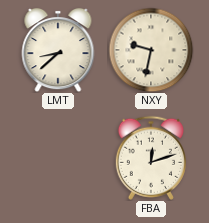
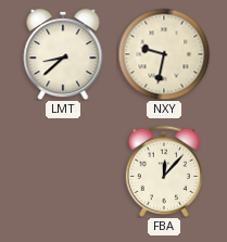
FBA: 12:12 -> 12:07 (164, 171)
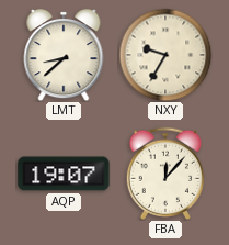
NXY: 9:32 -> 9:35 (165, 55)
AQP: none -> 19:07 (64, 174)
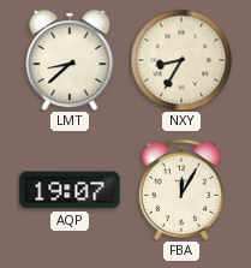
NXY: 9:35 -> 8:35 (181, 60)
FBA: 12:07 -> 12:05 (181, 190)
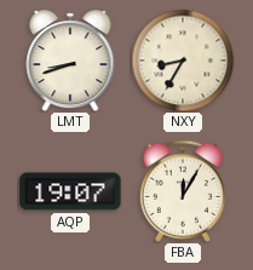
LMT: 8:38 -> 8:42 (70, 62)
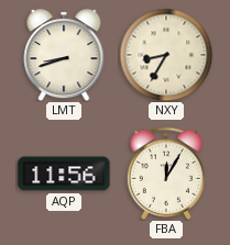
AQP: 19:07 -> 11:56 (64, 174)
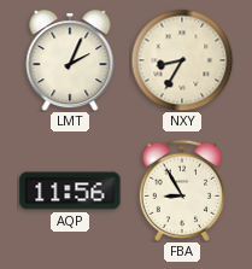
LMT: 8:42 -> 2:04 (70, 62)
FBA: 12:05 -> 8:55 (182, 191)
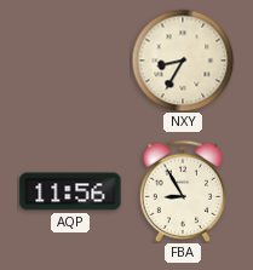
LMT: 2:04 -> none (70, 62)
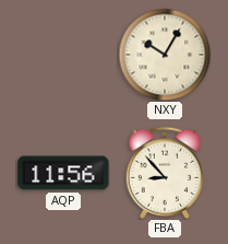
NXY: 8:35 -> 10:05 (165, 55)
FBA: 8:55 -> 8:53 (165, 173)
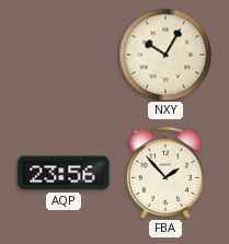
AQP: 11:56 -> 23:56 (64, 173)
FBA: 8:53 -> 1:53 (165, 173)
